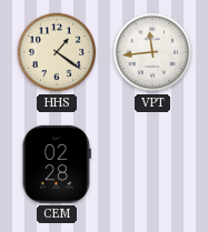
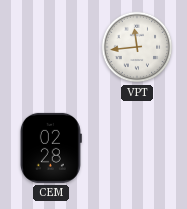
HHS: 1:21 -> none (57, 52)
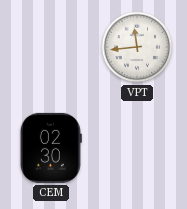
CEM: 02:28 -> 02:30 (51, 148)
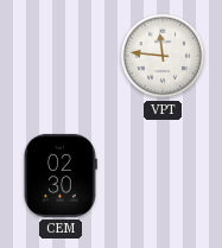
VPT: 11:44 -> 11:46 (163, 56)
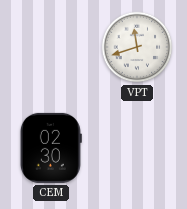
VPT: 11:46 -> 11:42 (137, 47)
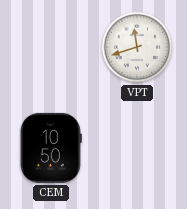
CEM: 02:30 -> 10:50 (51, 148)
